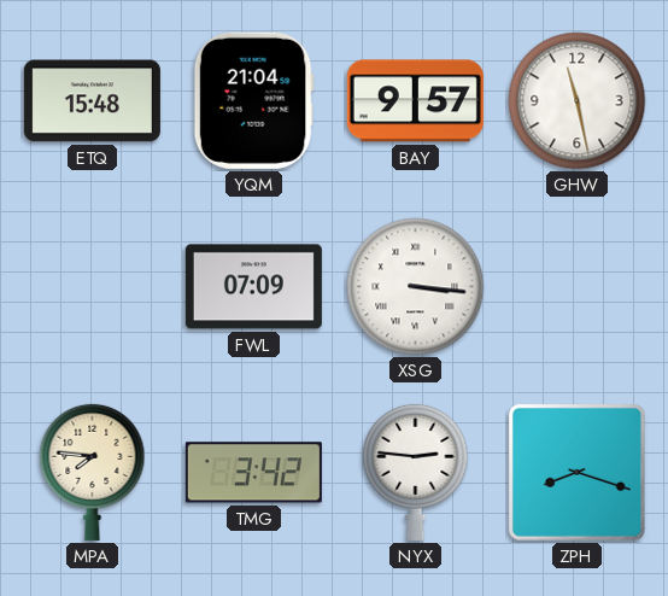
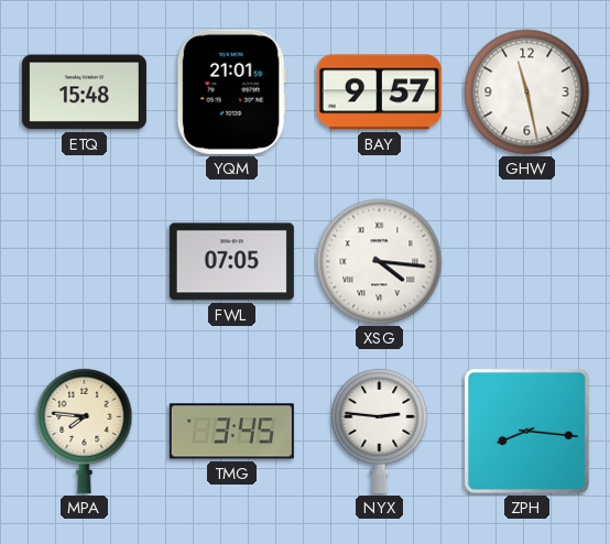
YQM: 21:04 -> 21:01 (231, 91)
FWL: 07:09 -> 07:05 (231, 262)
XSG: 3:16 -> 4:16 (380, 262)
TMG: 3:42 -> 3:45 (231, 432)
ZPH: 8:18 -> 8:16 (526, 431)
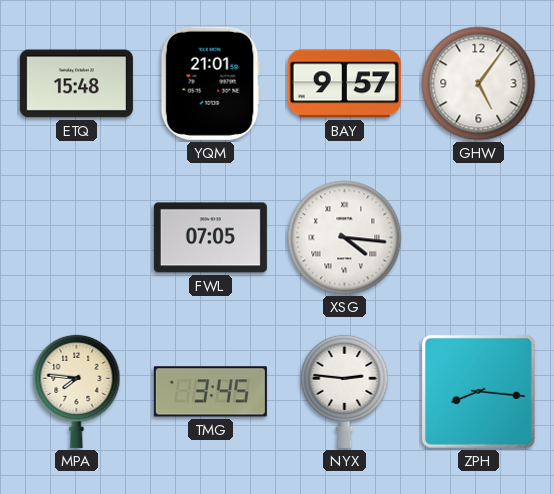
GHW: 11:28 -> 5:06 (479, 84)
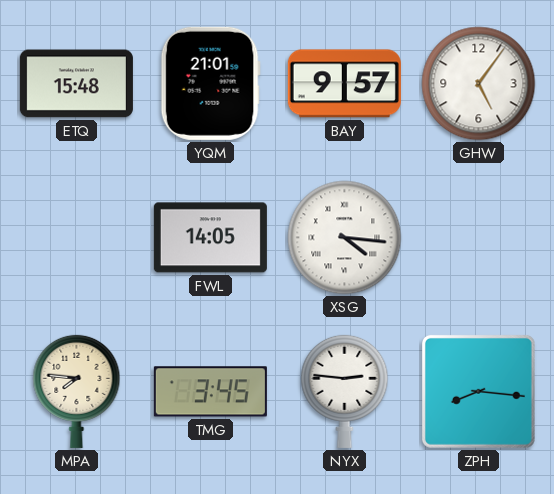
FWL: 07:05 -> 14:05 (210, 238)
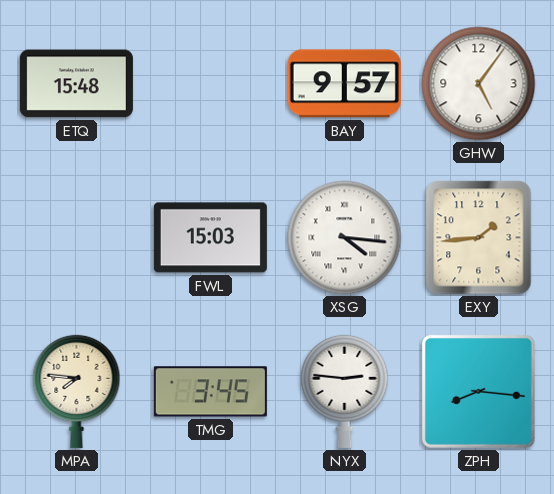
YQM: 21:01 -> none (210, 83)
FWL: 14:05 -> 15:03 (210, 238)
EXY: none -> 1:44 (479, 238)
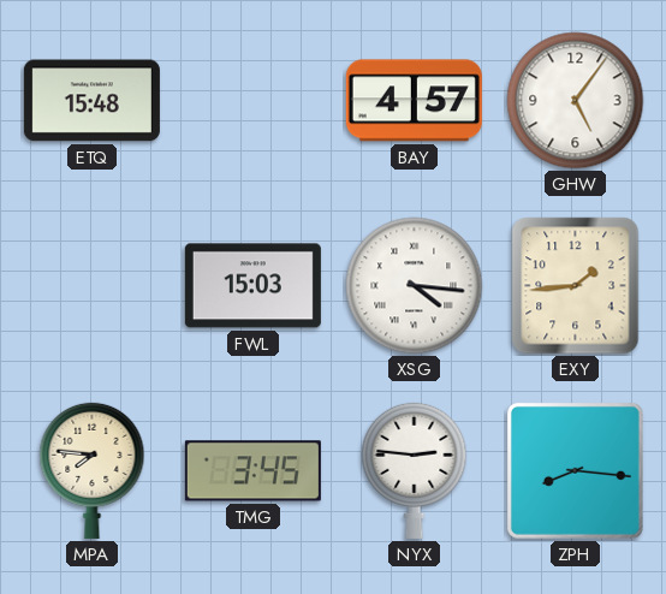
BAY: 9:57 -> 4:57 (414, 101)
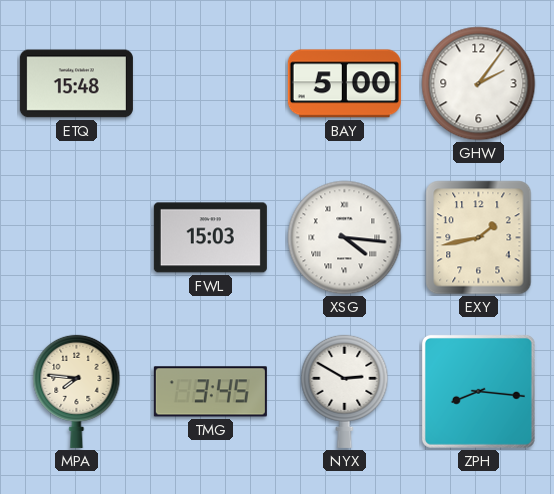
BAY: 4:57 -> 5:00 (344, 84)
GHW: 5:06 -> 2:06 (479, 84)
EXY: 1:44 -> 1:43 (479, 238)
NYX: 2:46 -> 2:50 (345, 391)
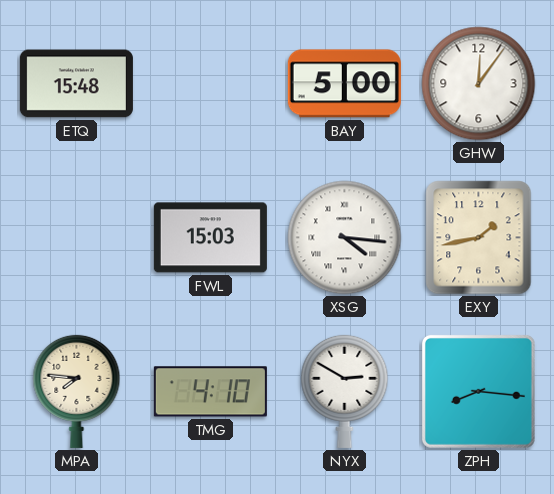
GHW: 2:06 -> 12:06 (479, 84)
TMG: 3:45 -> 4:10 (210, 392)
